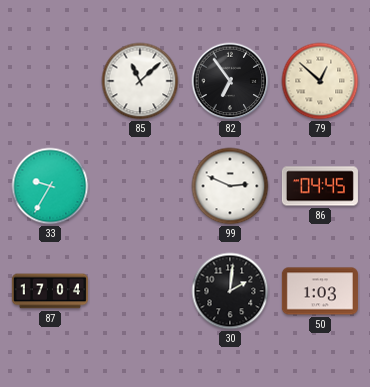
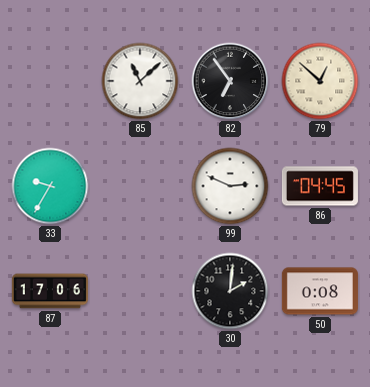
87: 17:04 -> 17:06 (50, 291)
50: 1:03 -> 0:08 (320, 291)
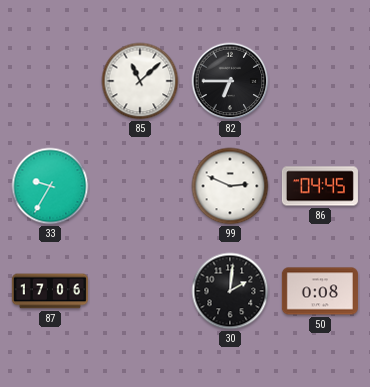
82: 6:54 -> 6:45 (230, 81)
79: 12:52 -> none (320, 81)
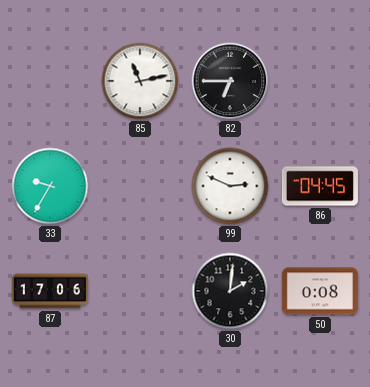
85: 11:08 -> 11:13 (140, 81)
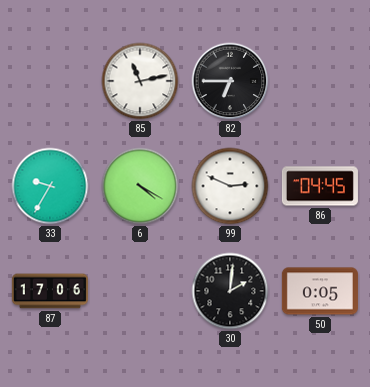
6: none -> 4:20 (140, 186)
50: 0:08 -> 0:05 (320, 291)
